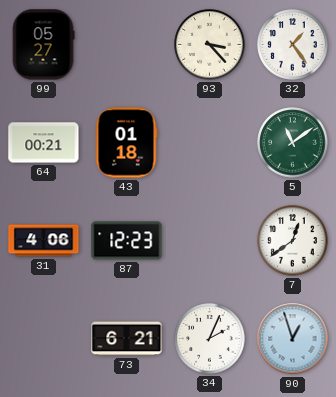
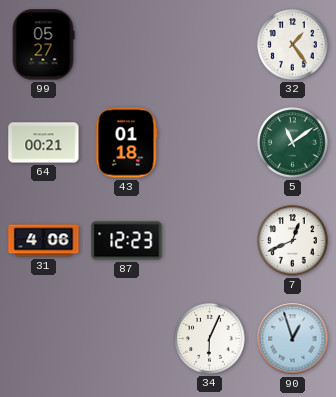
93: 3:23 -> none (210, 45)
7: 12:39 -> 12:41 (293, 241)
73: 6:21 -> none (127, 339)
34: 2:04 -> 6:04 (210, 339)
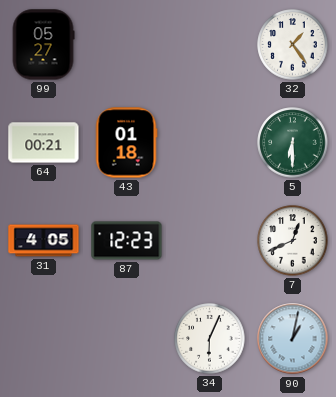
5: 11:09 -> 6:30 (293, 143)
31: 4:06 -> 4:05 (44, 241)
90: 12:57 -> 1:02 (293, 339)
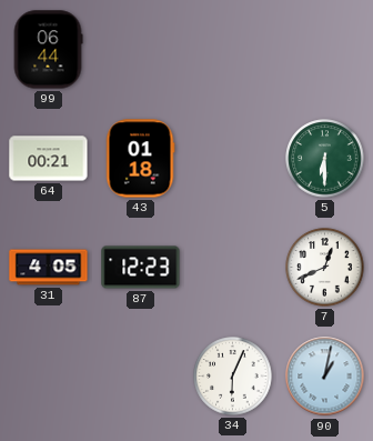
99: 05:27 -> 06:44 (48, 50)
32: 1:24 -> none (293, 45)
